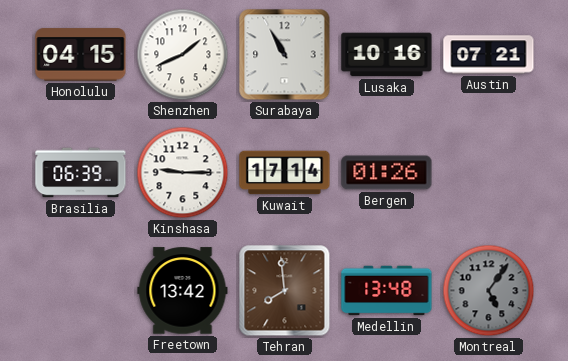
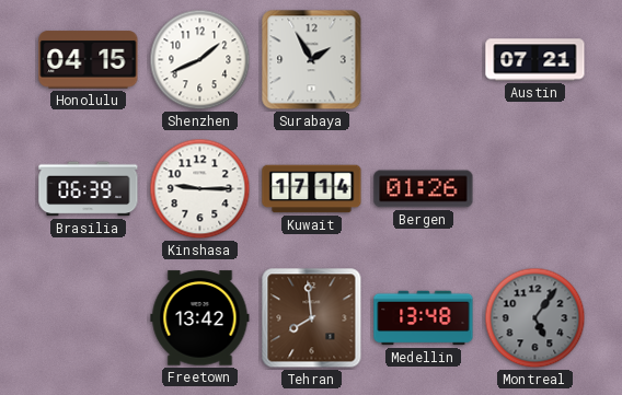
Surabaya: 10:55 -> 1:55 (312, 60)
Lusaka: 10:16 -> none (387, 55)
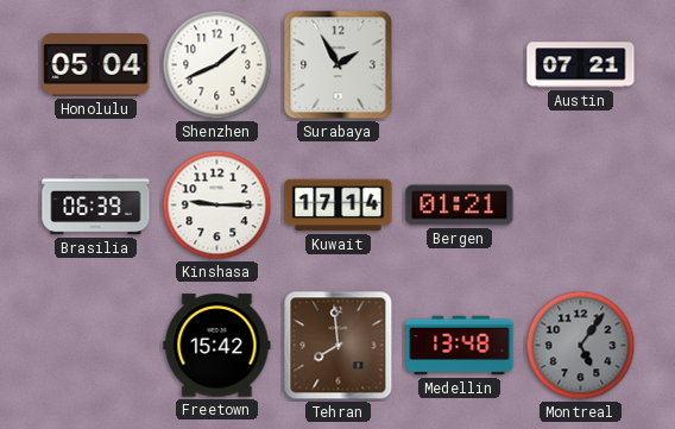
Honolulu: 04:15 -> 05:04 (96, 65)
Bergen: 01:26 -> 01:21 (460, 206)
Freetown: 13:42 -> 15:42 (217, 346)
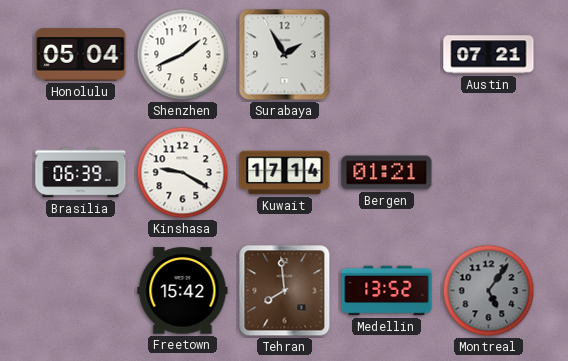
Kinshasa: 9:15 -> 9:20 (183, 173)
Medellin: 13:48 -> 13:52 (387, 291)
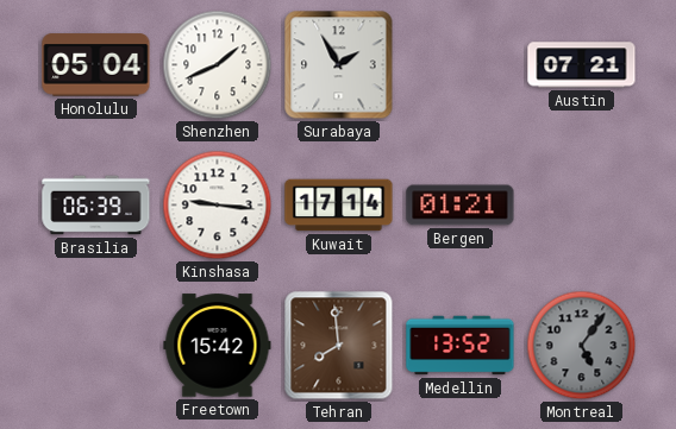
Kinshasa: 9:20 -> 9:16 (218, 206)
